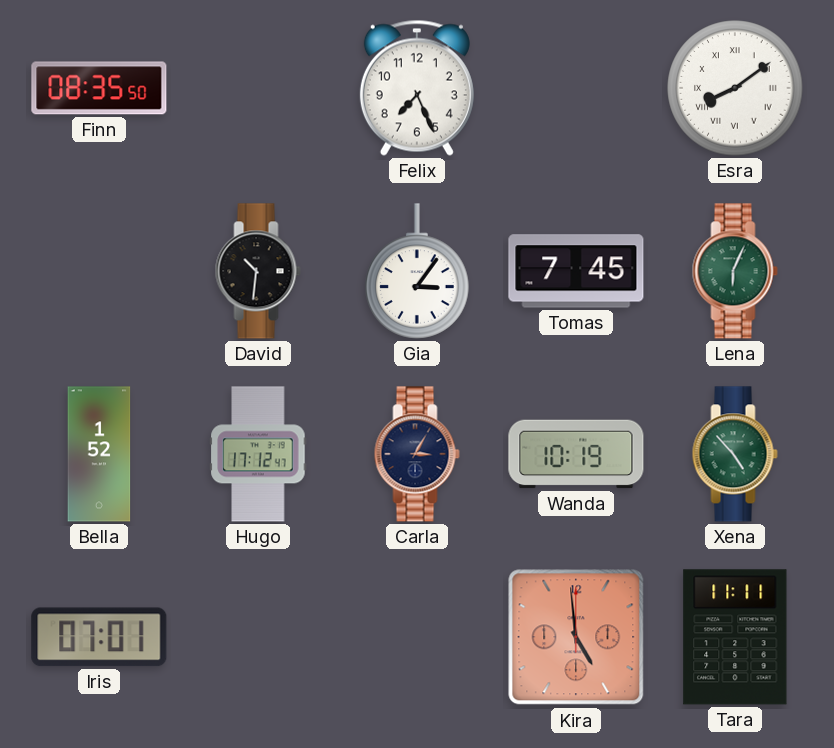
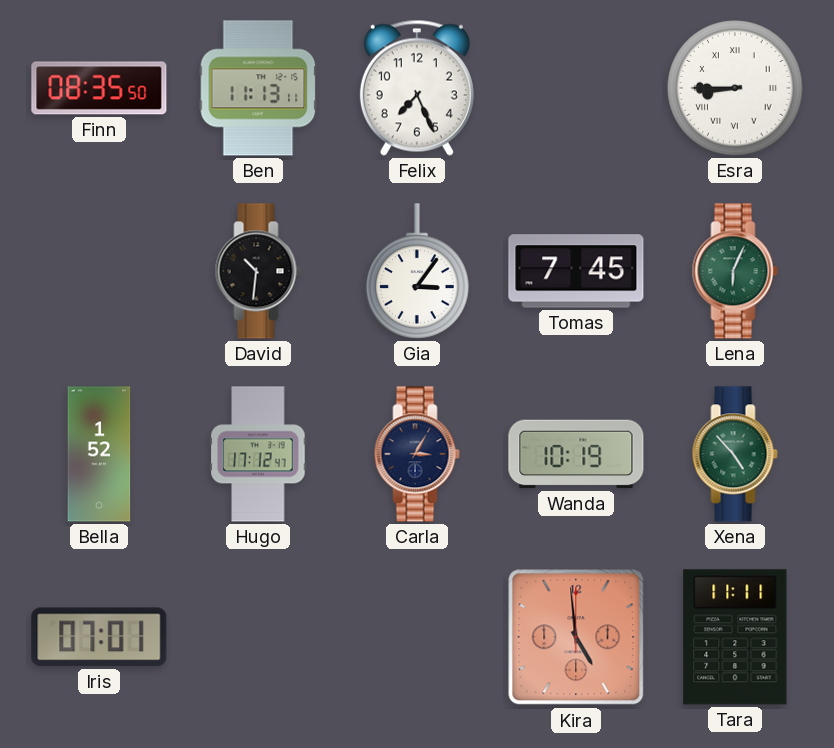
Ben: none -> 11:13 (258, 88)
Esra: 8:09 -> 8:45 (735, 88)
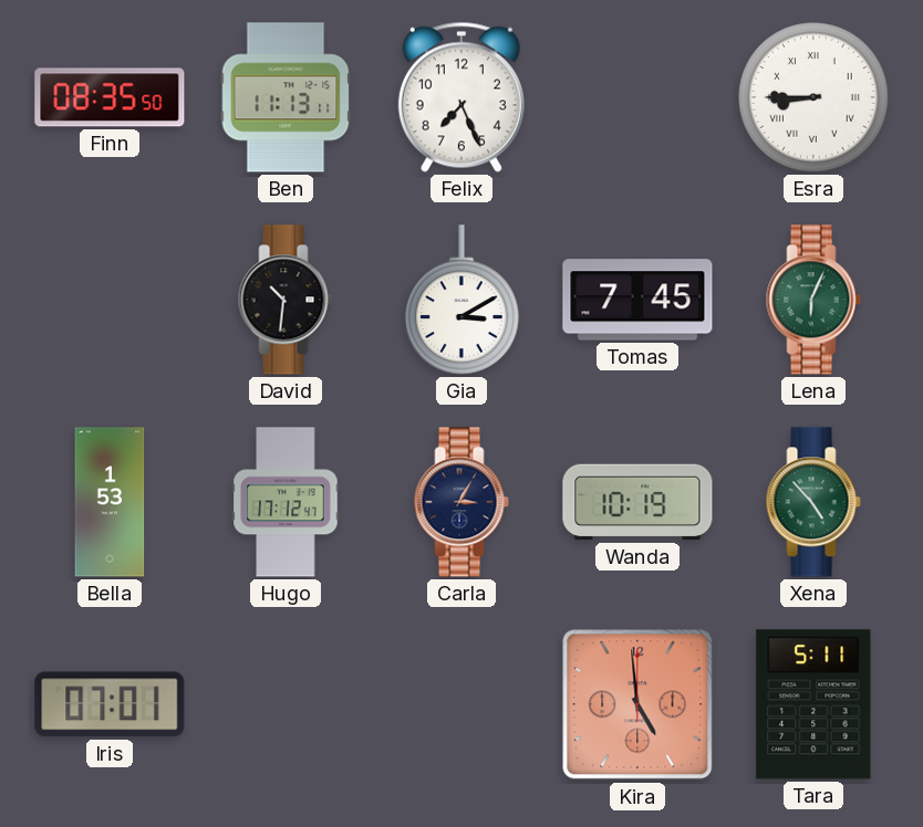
Gia: 3:06 -> 3:10 (461, 300)
Bella: 1:52 -> 1:53 (110, 502)
Tara: 11:11 -> 5:11 (813, 704)
